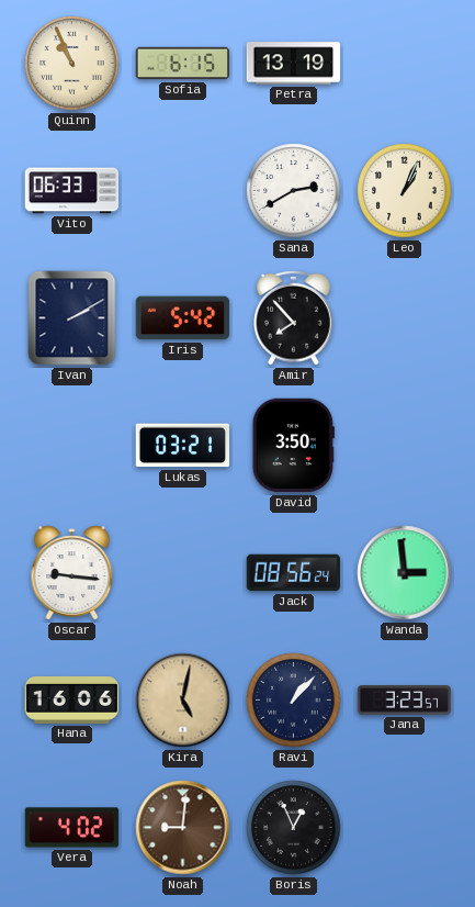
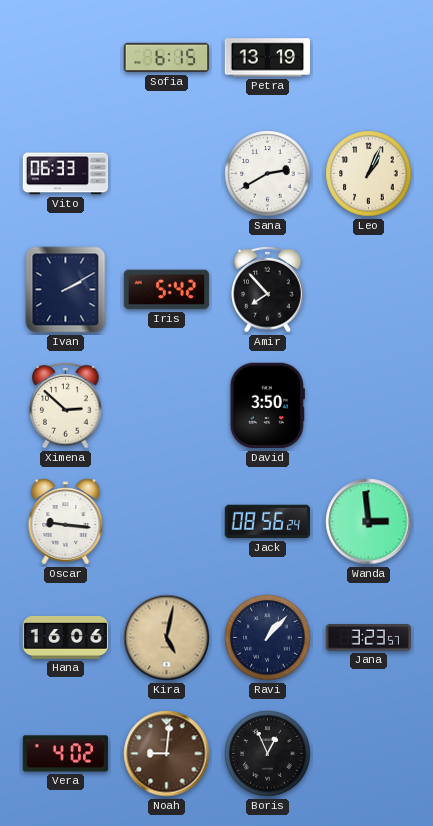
Quinn: 10:56 -> none (72, 64)
Ximena: none -> 2:52 (66, 405)
Lukas: 03:21 -> none (182, 446)
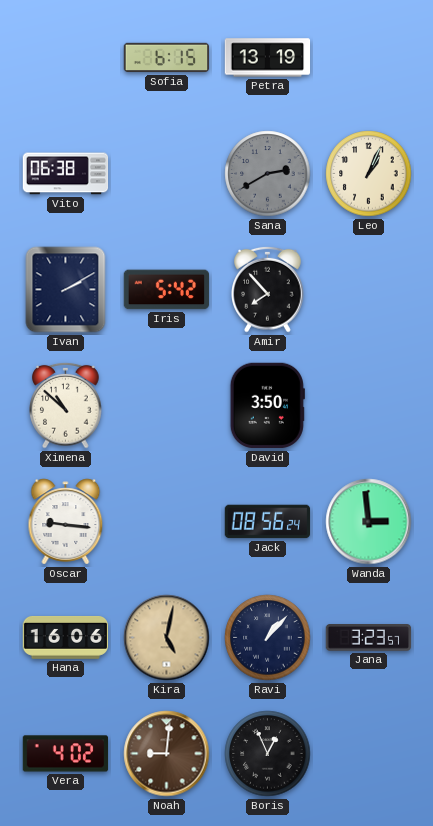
Vito: 06:33 -> 06:38 (66, 174)
Sana dial: white -> grey (268, 174)
Ximena: 2:52 -> 10:52 (66, 405)
